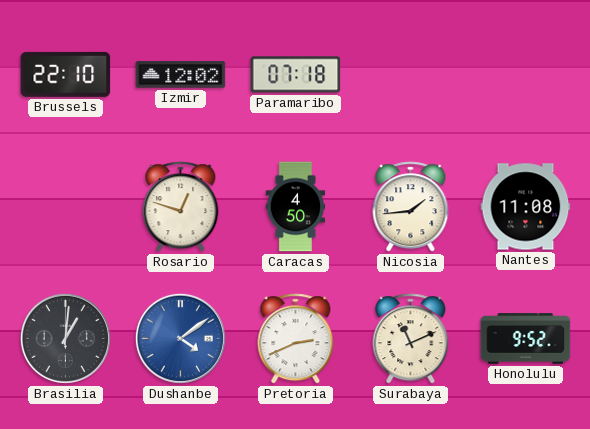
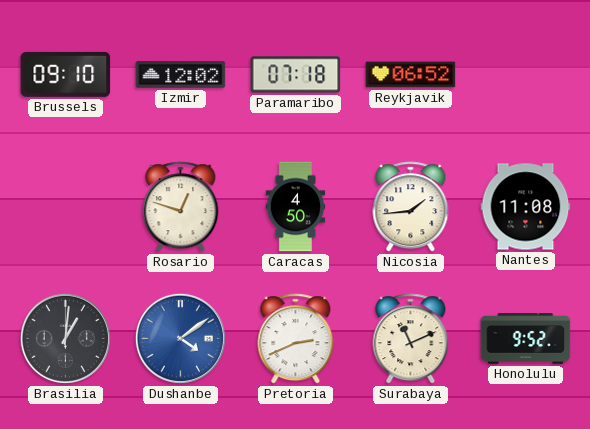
Brussels: 22:10 -> 09:10 (66, 74)
Reykjavik: none -> 06:52 (411, 75)
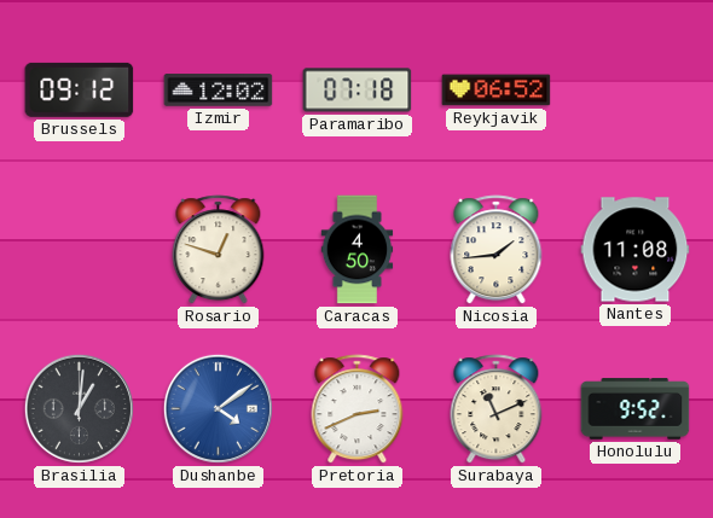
Brussels: 09:10 -> 09:12 (80, 89)
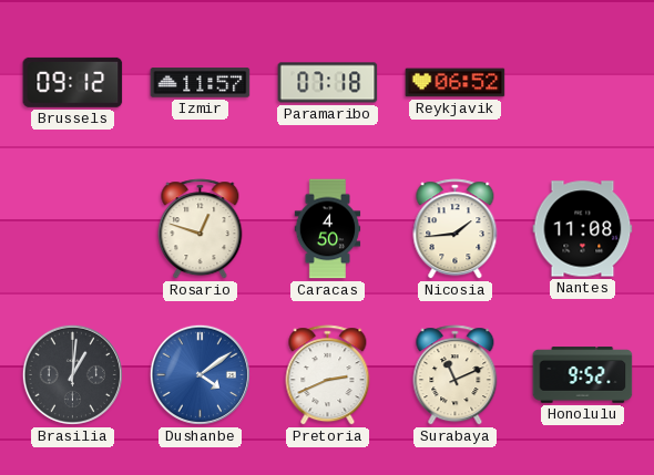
Izmir: 12:02 -> 11:57 (201, 83)
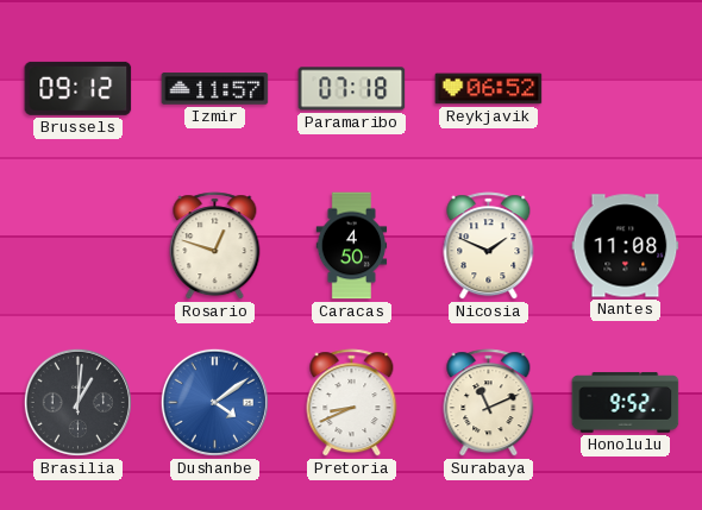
Nicosia: 1:44 -> 1:49 (489, 246)
Pretoria: 2:41 -> 8:41 (352, 403)
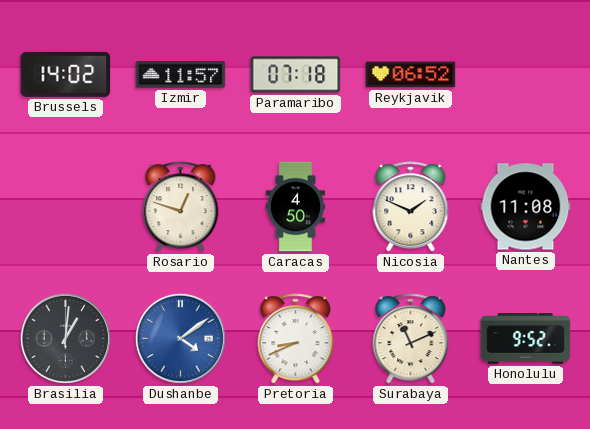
Brussels: 09:12 -> 14:02 (66, 74)
